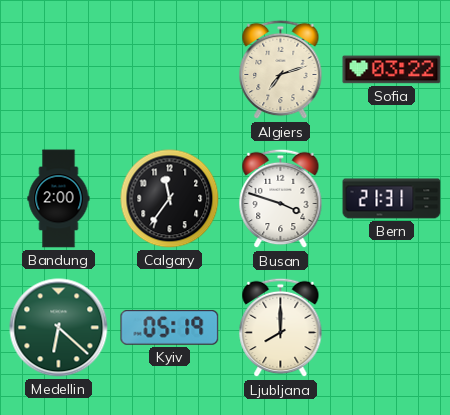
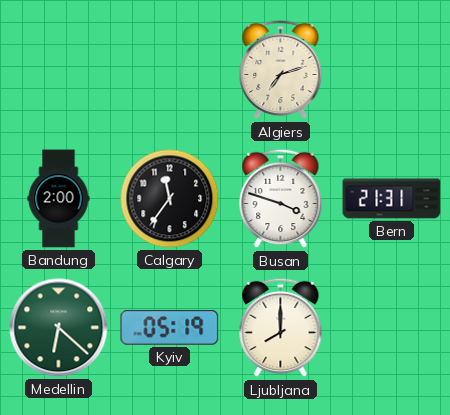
Sofia: 03:22 -> none (392, 70)
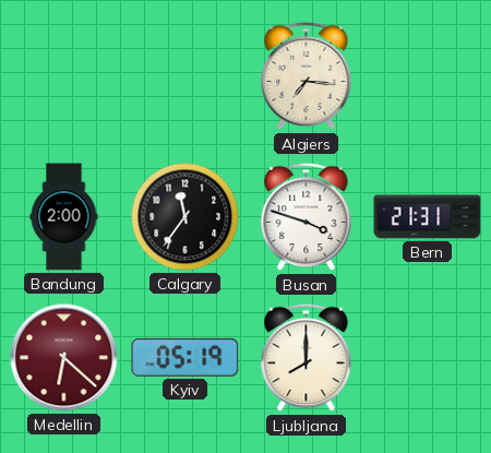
Algiers: 7:12 -> 7:16 (307, 76)
Medellin dial: green -> burgundy (64, 358)
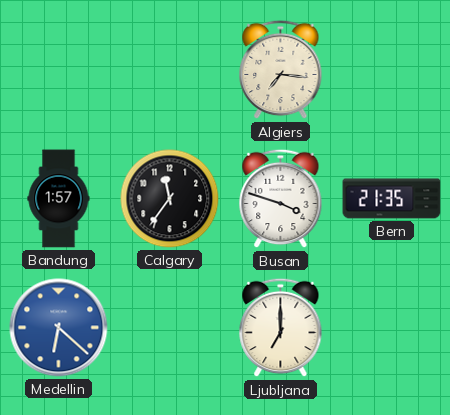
Bandung: 2:00 -> 1:57 (59, 199)
Bern: 21:31 -> 21:35 (392, 199)
Medellin dial: burgundy -> blue (59, 328)
Kyiv: 05:19 -> none (185, 358)
Ljubljana: 8:00 -> 7:00 (281, 328)
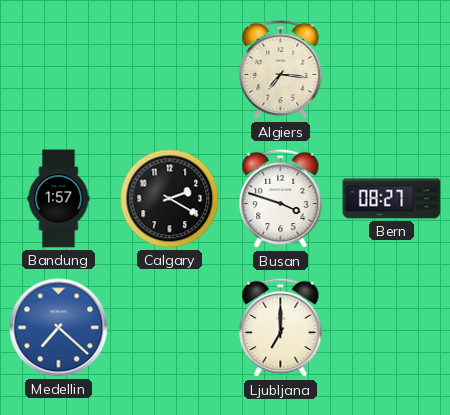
Calgary: 11:36 -> 2:20 (170, 199)
Bern: 21:35 -> 08:27 (392, 199)
Medellin: 6:22 -> 7:22 (59, 328)
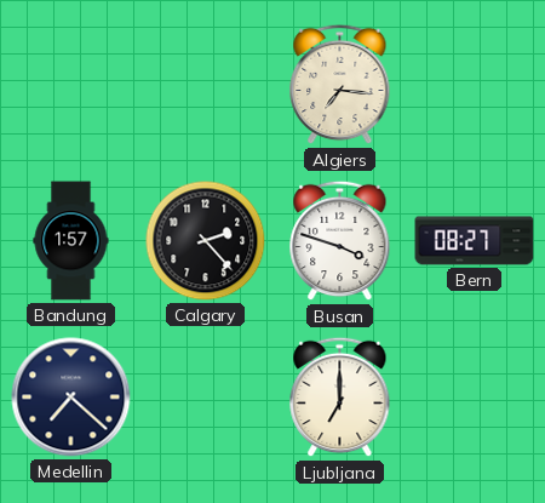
Calgary: 2:20 -> 2:23 (206, 241)
Medellin dial: blue -> navy (71, 398)
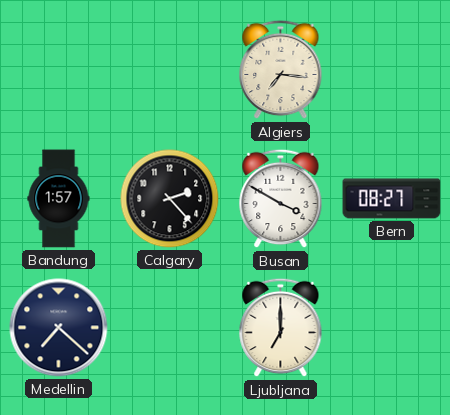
Busan: 3:48 -> 3:50 (281, 199)
